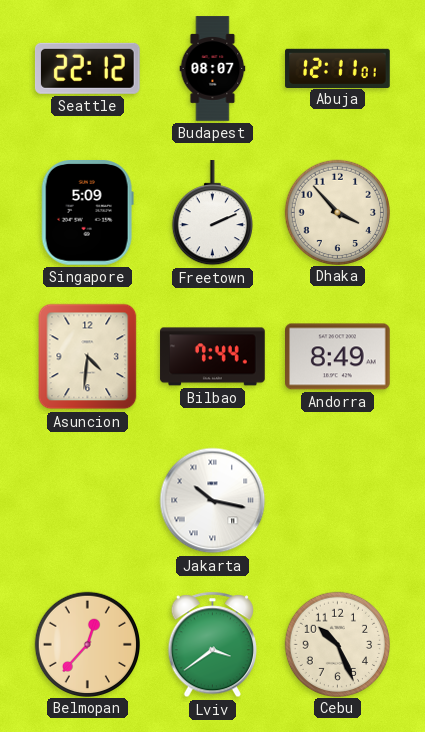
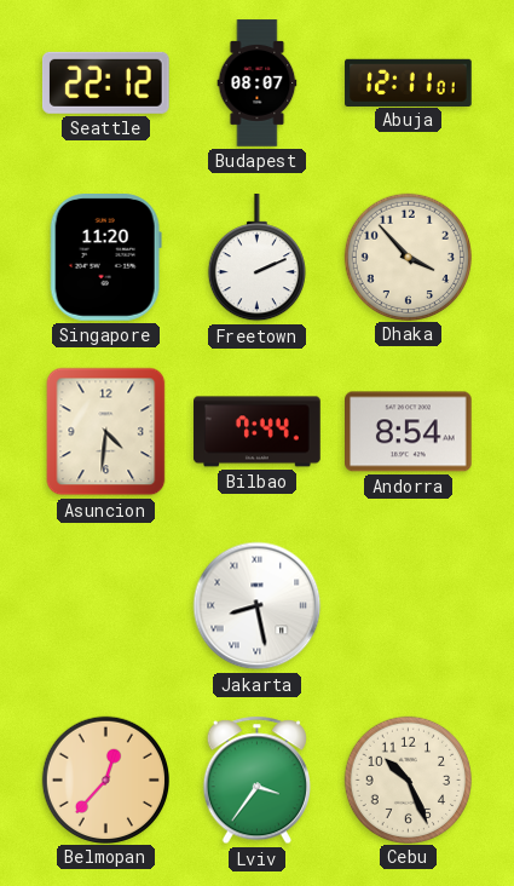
Singapore: 5:09 -> 11:20 (105, 258)
Andorra: 8:49 -> 8:54 (409, 432)
Jakarta: 10:17 -> 8:28 (258, 606)
Lviv: 3:39 -> 3:36 (256, 781)
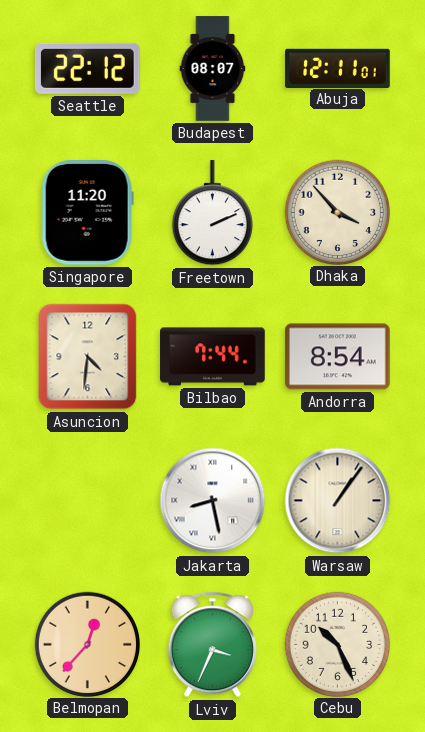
Warsaw: none -> 1:06 (338, 501)
Lviv: 3:36 -> 3:34 (212, 645)
